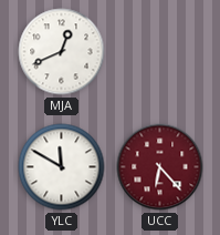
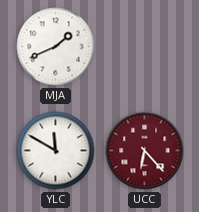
MJA: 12:41 -> 1:41 (56, 47)
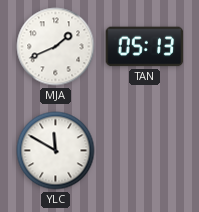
TAN: none -> 05:13 (145, 47)
UCC: 6:23 -> none (145, 151)
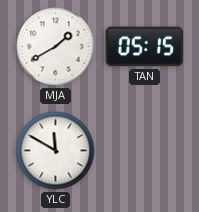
MJA: 1:41 -> 1:40 (56, 47)
TAN: 05:13 -> 05:15 (145, 47)
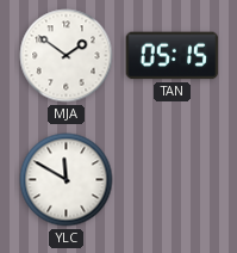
MJA: 1:40 -> 1:51 (67, 56)
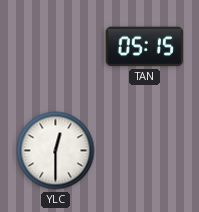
MJA: 1:51 -> none (67, 56)
YLC: 11:50 -> 12:30 (56, 151)
